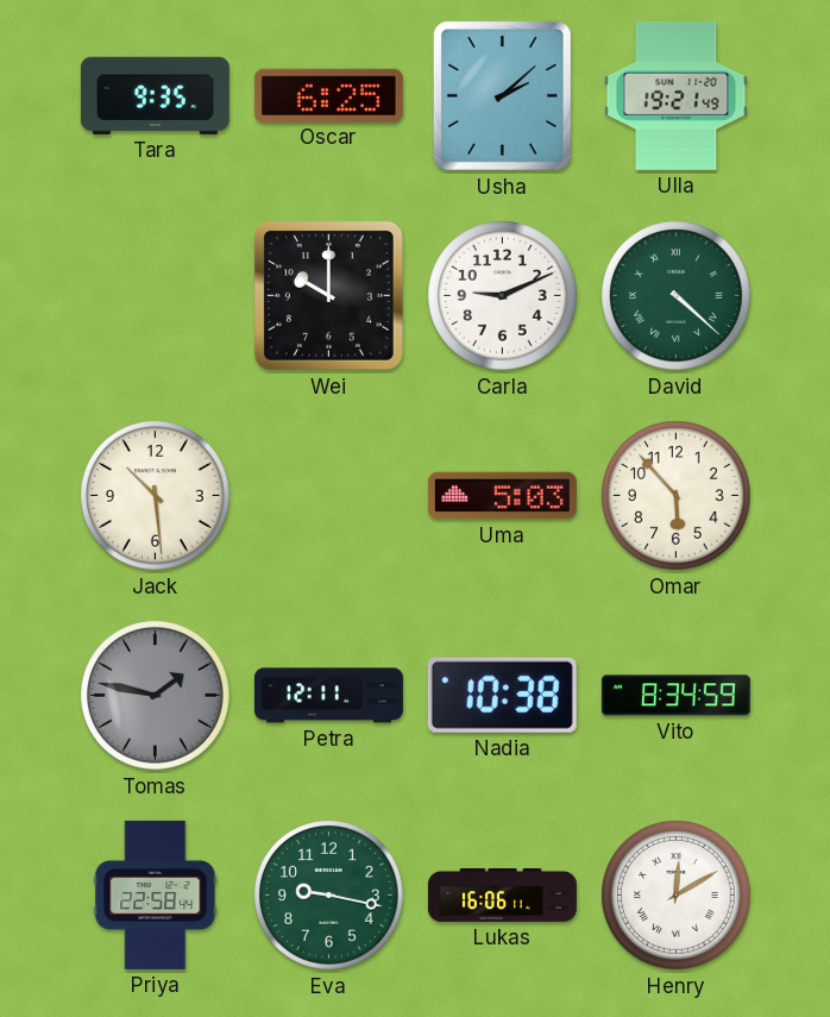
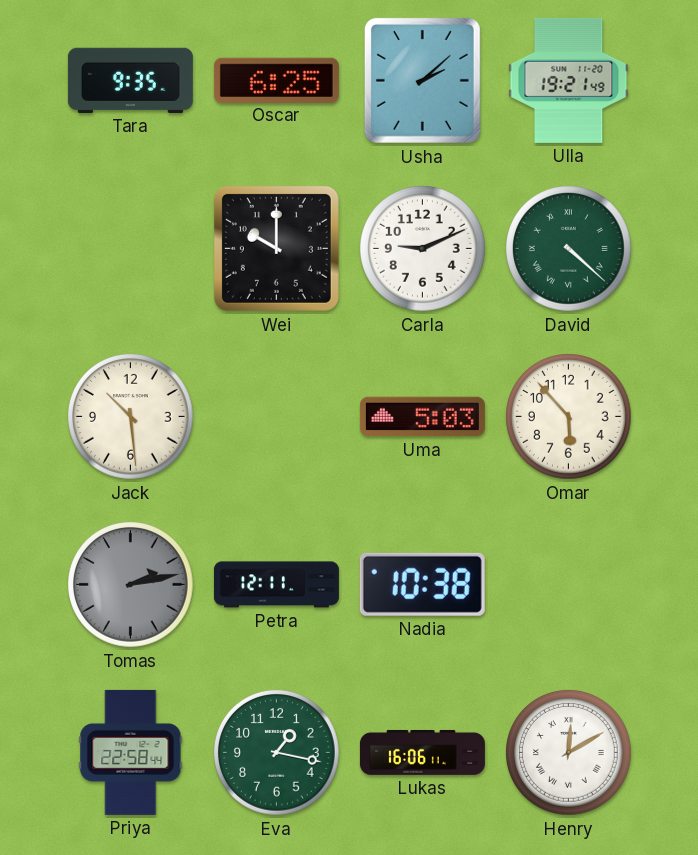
Tomas: 1:47 -> 2:13 (131, 585)
Vito: 8:34 -> none (675, 696)
Eva: 9:17 -> 1:17 (277, 753)
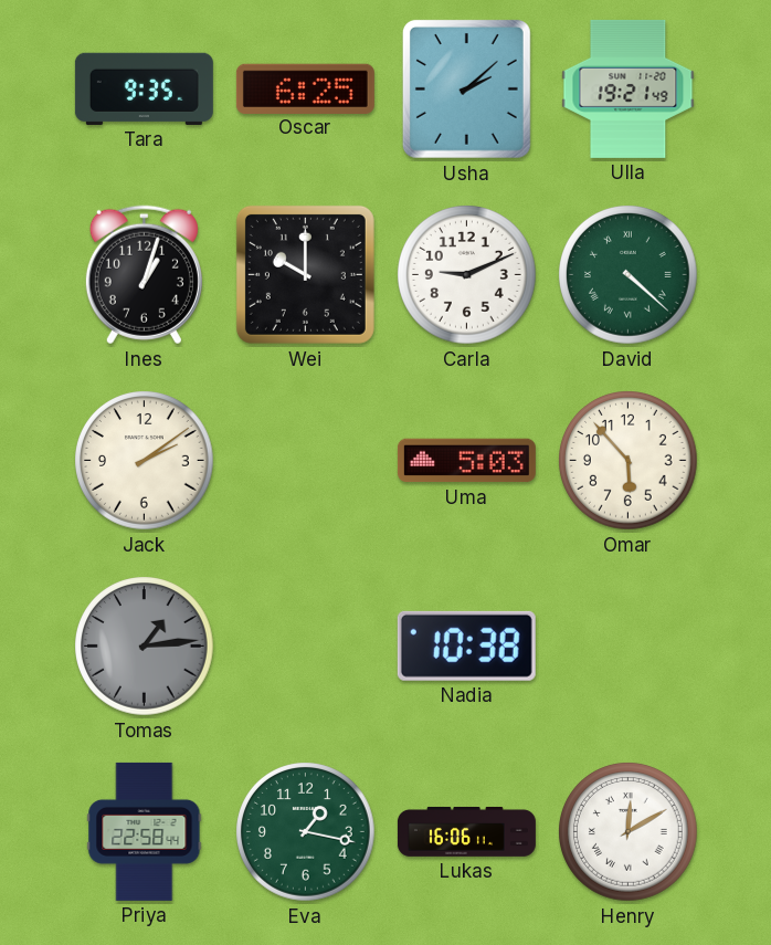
Ines: none -> 1:03 (144, 275)
Jack: 10:29 -> 2:09 (145, 461)
Tomas: 2:13 -> 1:14 (145, 647)
Petra: 12:11 -> none (276, 585)
